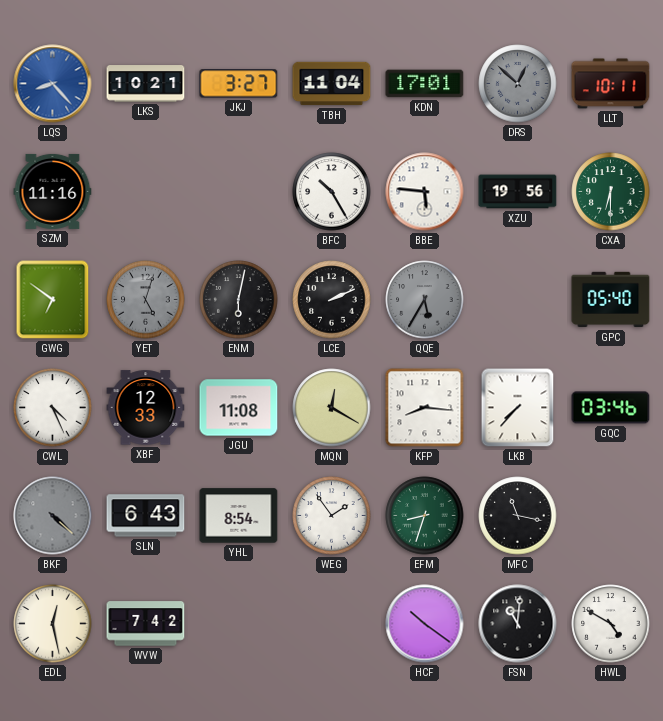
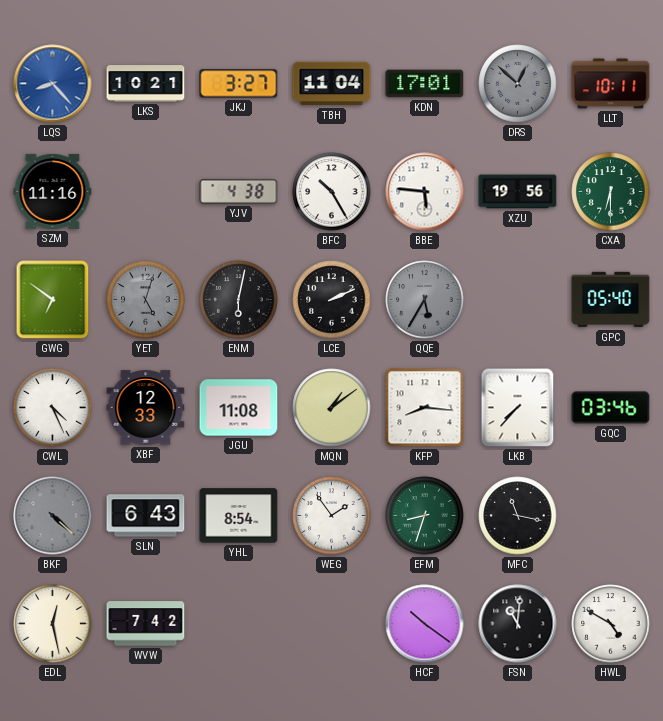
YJV: none -> 4:38 (239, 191)
MQN: 12:20 -> 1:09 (332, 408)
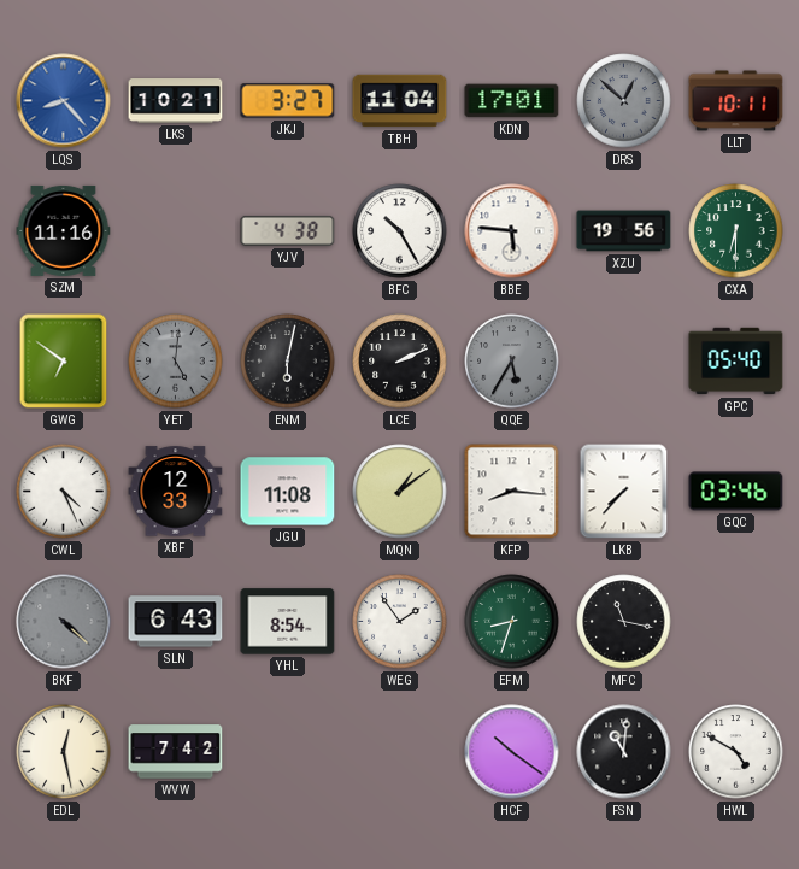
YET: 5:03 -> 5:01 (176, 362)
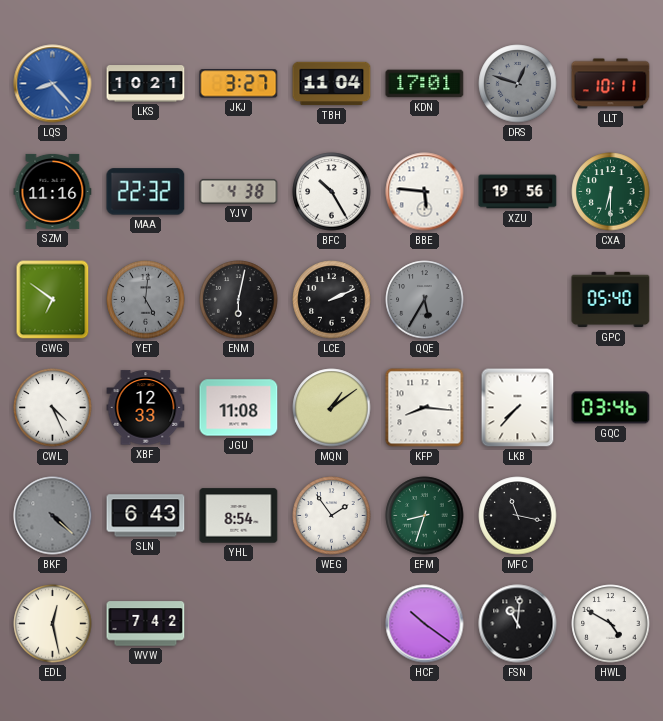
DRS: 12:52 -> 12:48 (518, 84)
MAA: none -> 22:32 (146, 192)
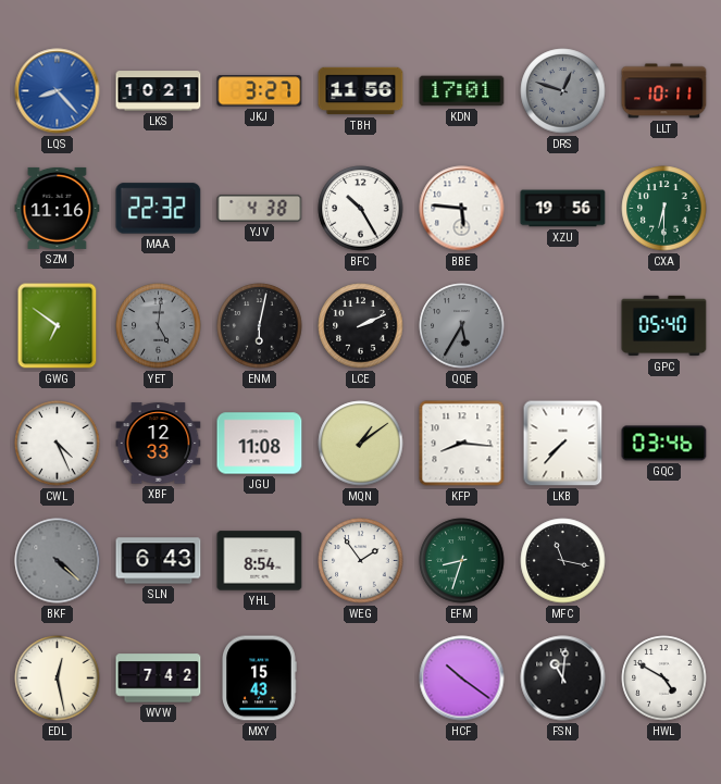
TBH: 11:04 -> 11:56 (361, 91)
MXY: none -> 15:43 (260, 679)
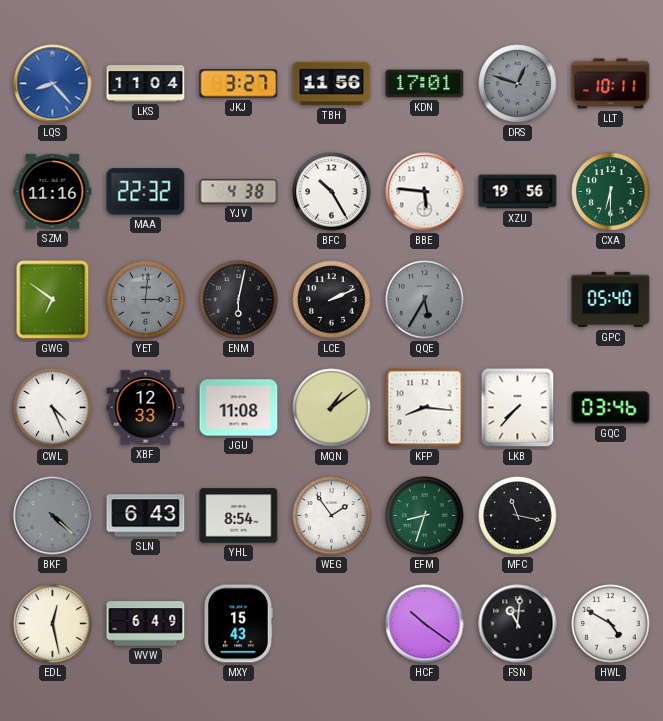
LKS: 10:21 -> 11:04 (146, 84)
YET: 5:01 -> 3:01 (146, 300)
WVW: 7:42 -> 6:49 (146, 624)
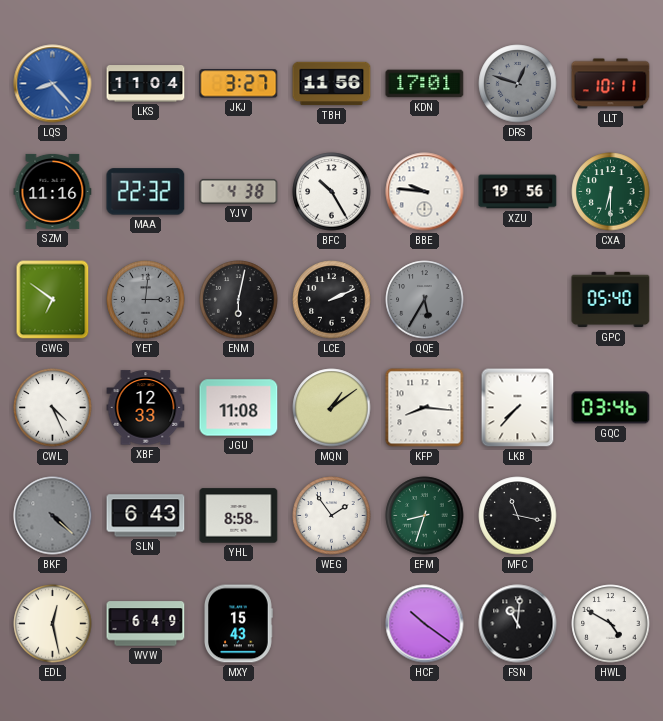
BBE: 5:46 -> 9:46 (425, 192)
YHL: 8:54 -> 8:58 (239, 516)
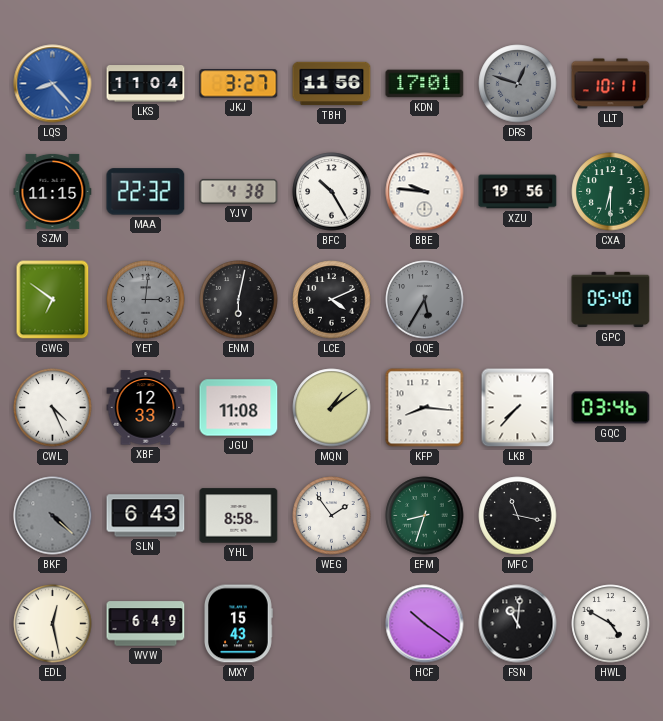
SZM: 11:16 -> 11:15 (53, 191)
LCE: 2:11 -> 4:11 (332, 300)
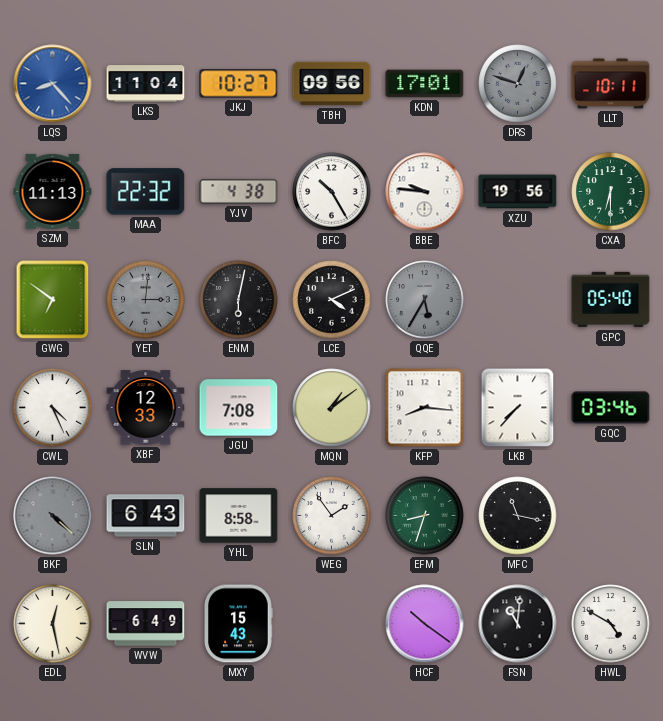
JKJ: 3:27 -> 10:27 (239, 84)
TBH: 11:56 -> 09:56 (332, 84)
SZM: 11:15 -> 11:13 (53, 191)
JGU: 11:08 -> 7:08 (239, 408)
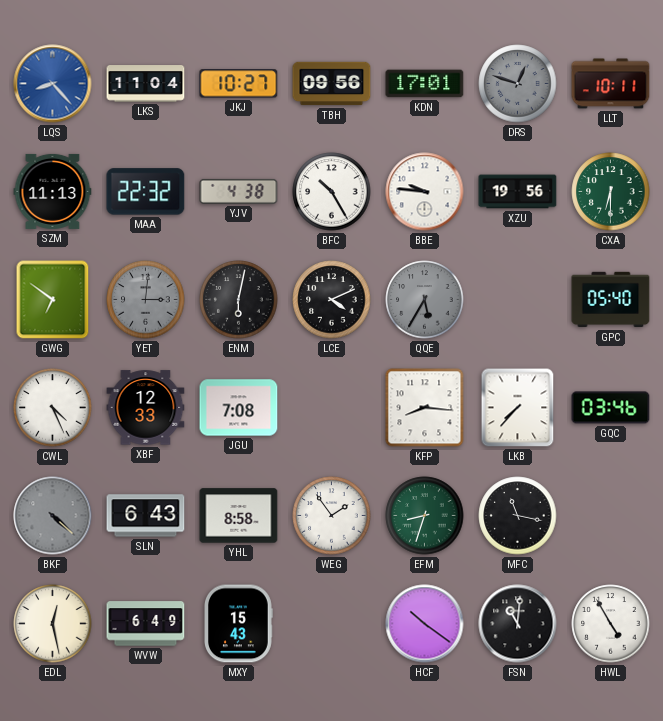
MQN: 1:09 -> none (332, 408)
HWL: 4:50 -> 4:55 (611, 624)
